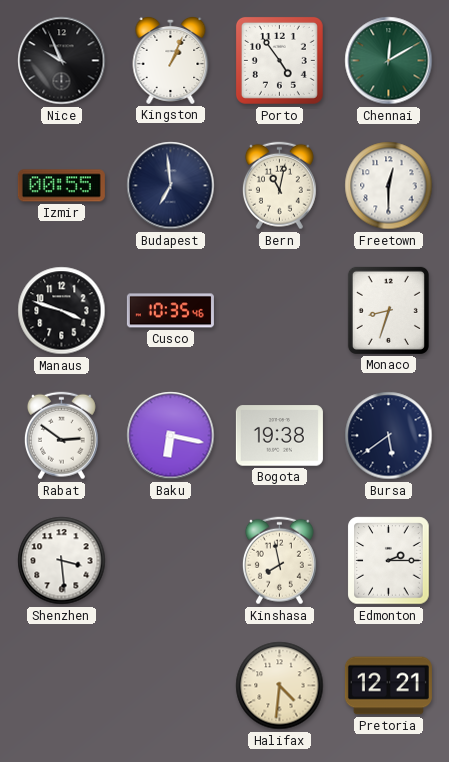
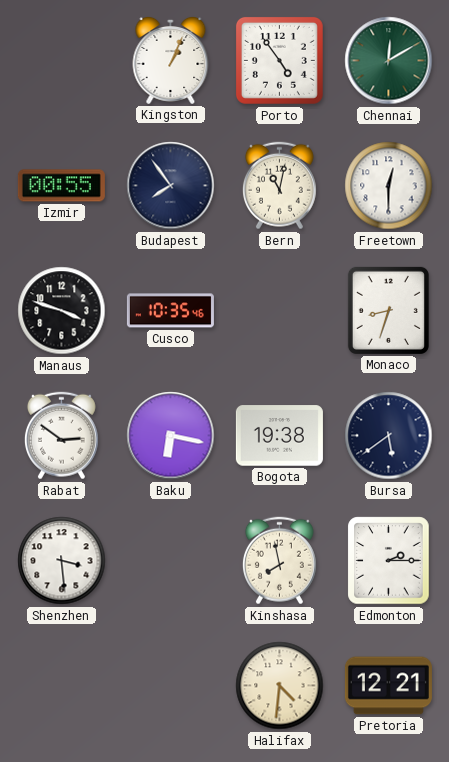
Nice: 9:56 -> none (62, 61)
Budapest: 6:59 -> 7:54 (171, 186)
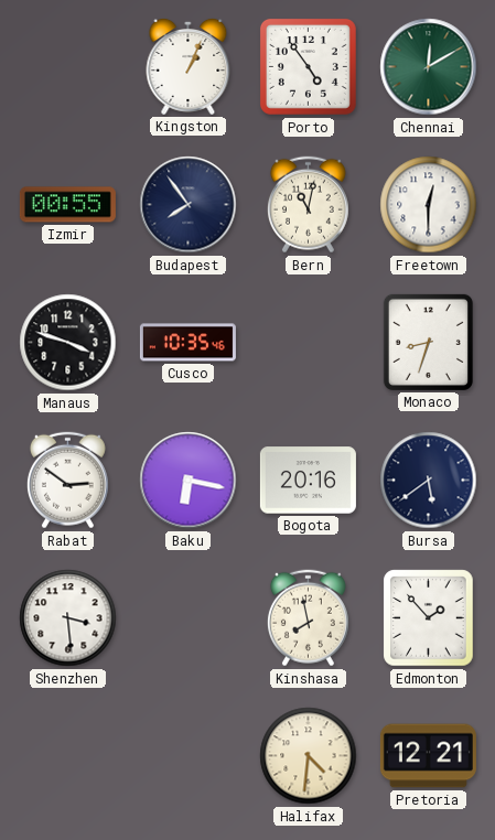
Bogota: 19:38 -> 20:16 (308, 481)
Edmonton: 2:15 -> 1:53 (429, 618)
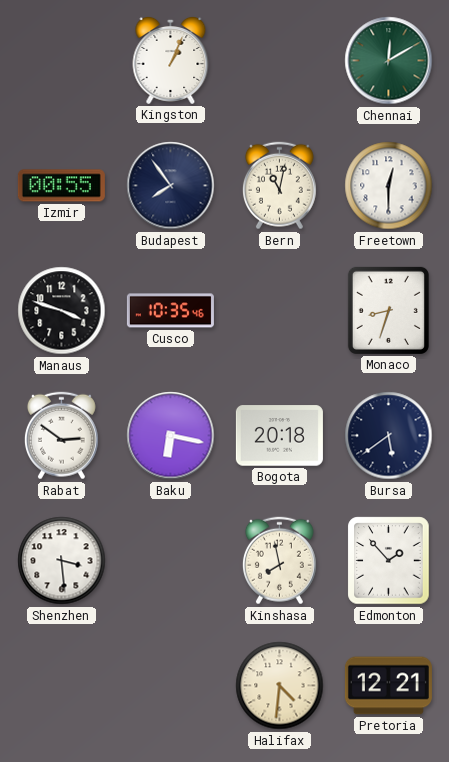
Porto: 4:54 -> none (308, 66)
Bogota: 20:16 -> 20:18 (279, 436)
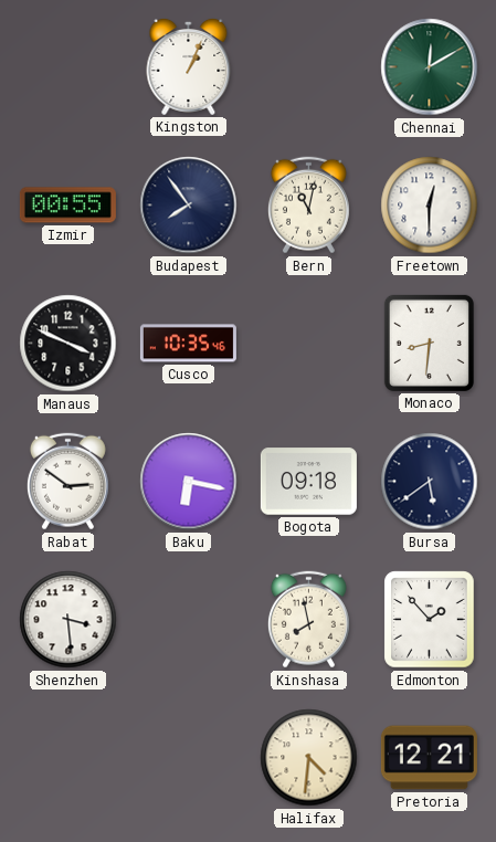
Manaus: 3:48 -> 3:49 (68, 344)
Monaco: 8:33 -> 8:31 (429, 343)
Bogota: 20:18 -> 09:18 (308, 482)
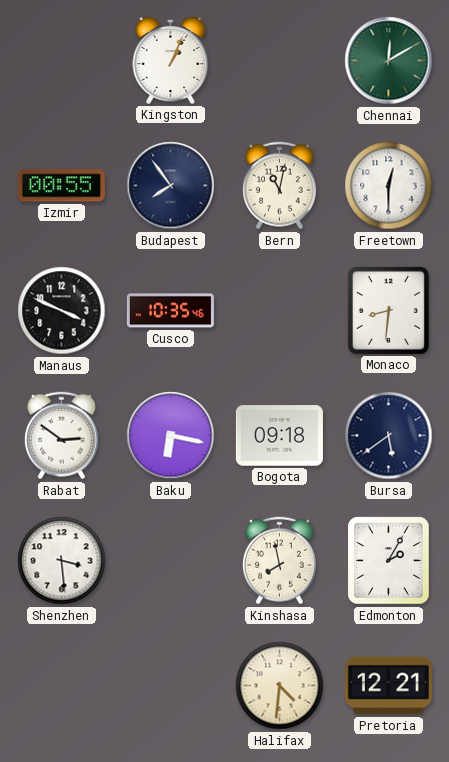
Edmonton: 1:53 -> 2:05 (389, 561)
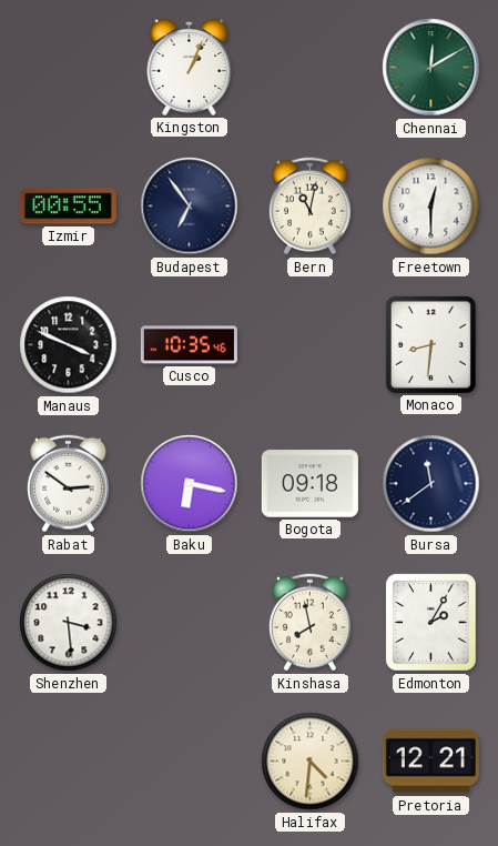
Budapest: 7:54 -> 6:54 (190, 207)
Bursa: 5:39 -> 11:39 (431, 484)
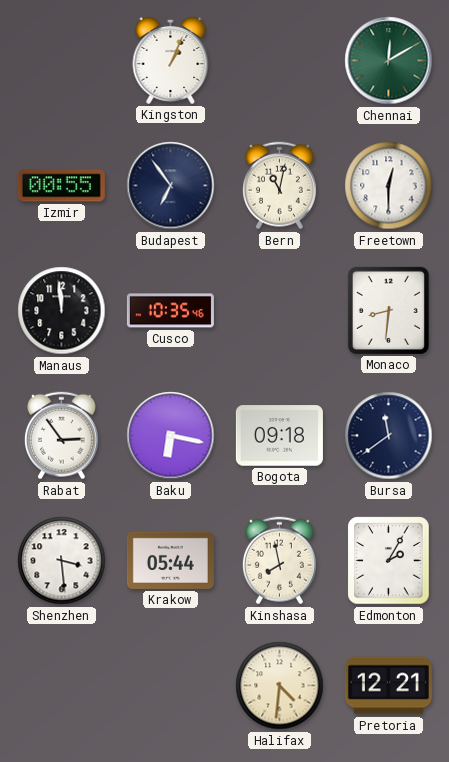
Manaus: 3:49 -> 11:59 (62, 311)
Rabat: 2:51 -> 2:54 (61, 436)
Krakow: none -> 05:44 (170, 560)
